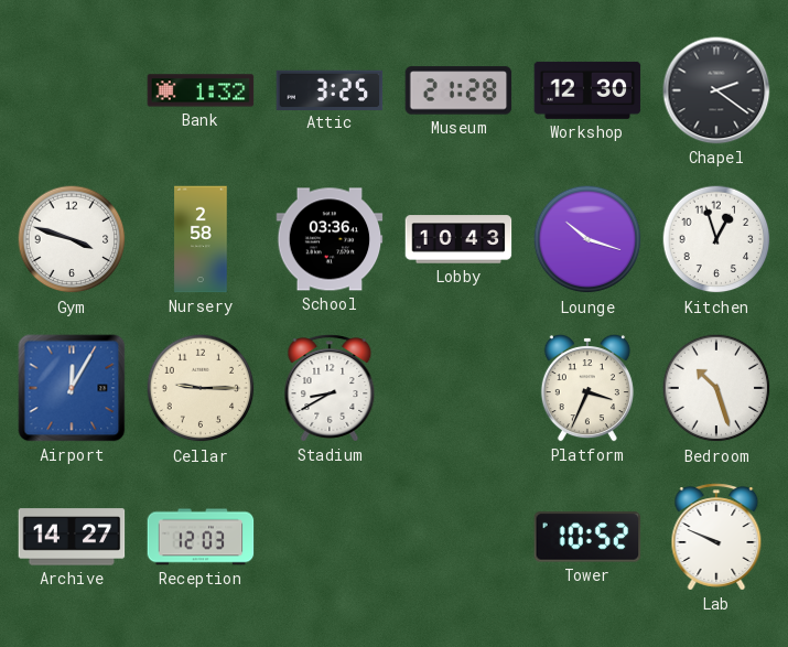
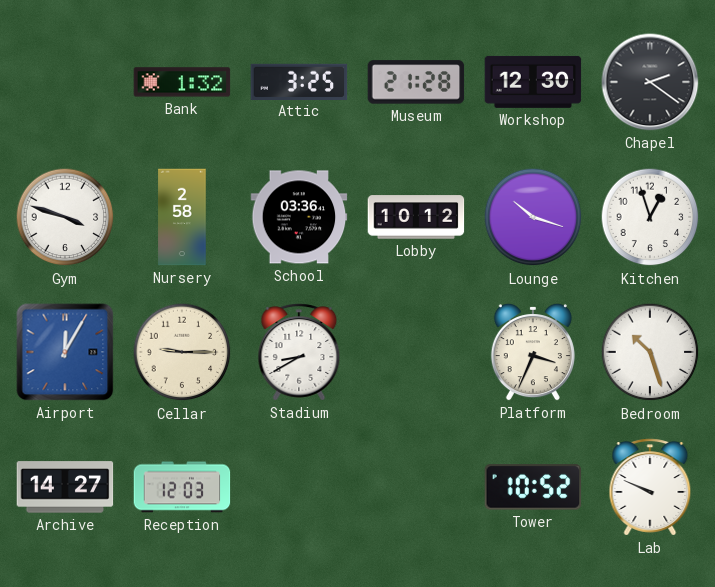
Lobby: 10:43 -> 10:12 (416, 217)
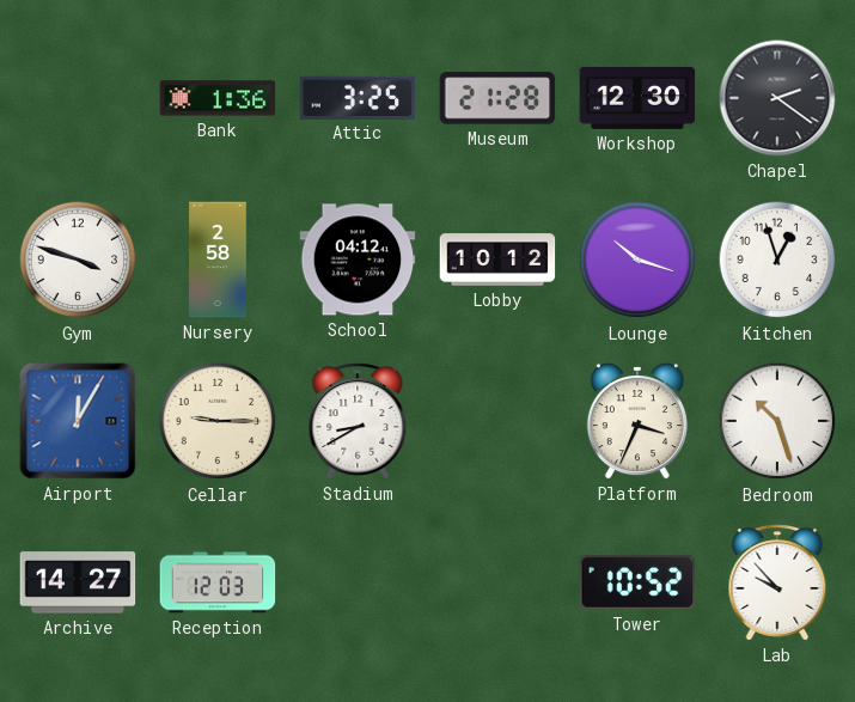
Bank: 1:32 -> 1:36 (218, 98)
School: 03:36 -> 04:12 (358, 260)
Lab: 9:49 -> 9:53 (777, 582)
